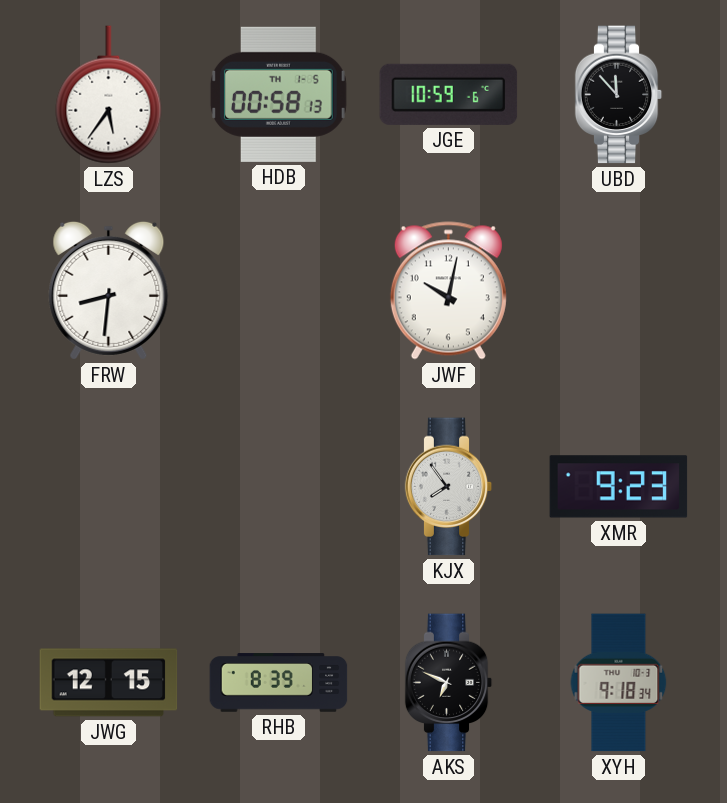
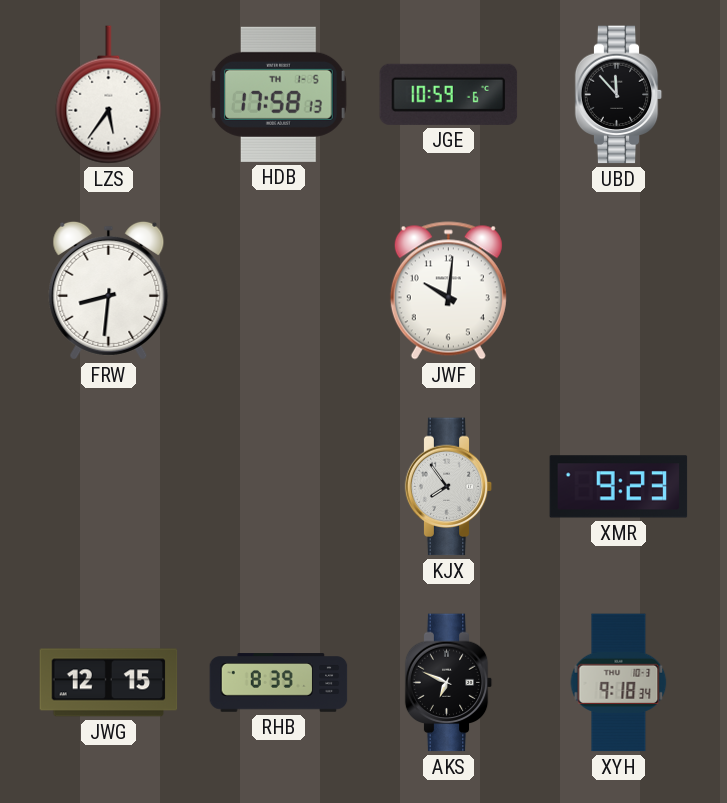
HDB: 00:58 -> 17:58 (278, 94)
JWF: 10:02 -> 10:01 (448, 291)
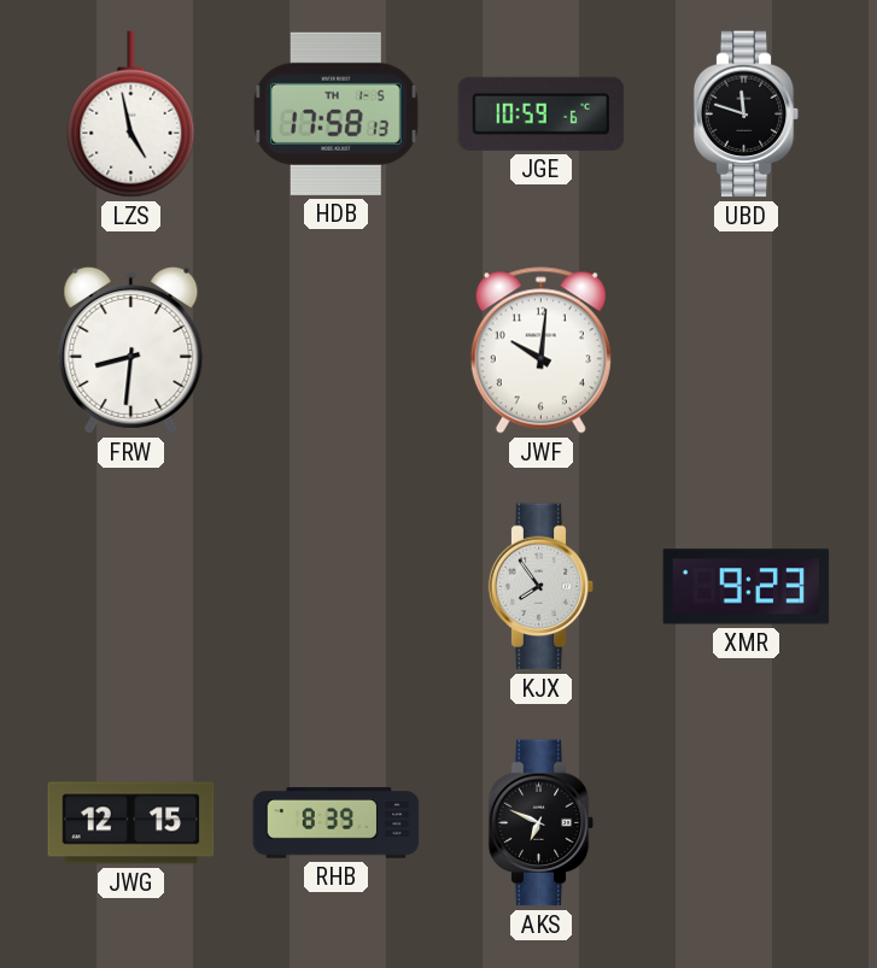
LZS: 5:36 -> 4:58 (131, 115)
UBD: 11:53 -> 11:48 (747, 115)
XYH: 9:18 -> none (619, 683)
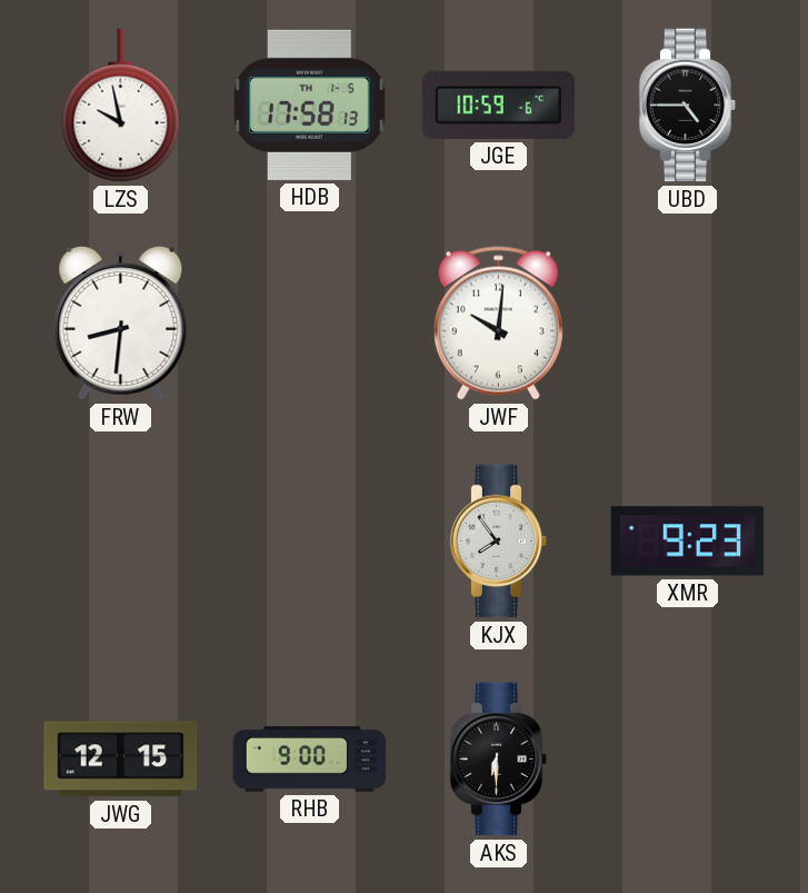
LZS: 4:58 -> 9:58 (121, 106)
UBD: 11:48 -> 4:45 (688, 106)
RHB: 8:39 -> 9:00 (310, 760)
AKS: 6:49 -> 6:30 (499, 760)
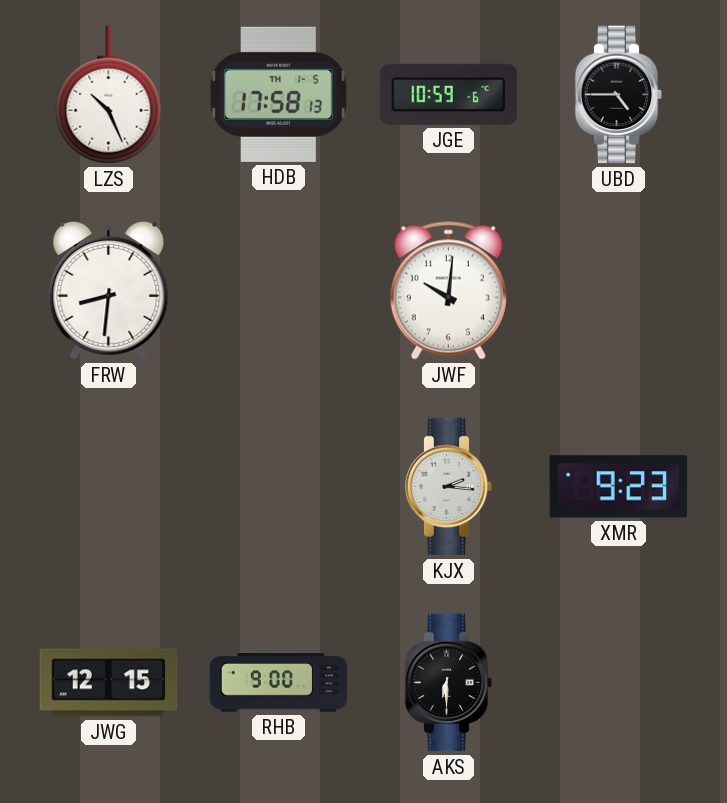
LZS: 9:58 -> 10:26 (109, 95)
KJX: 7:54 -> 2:16 (449, 487)
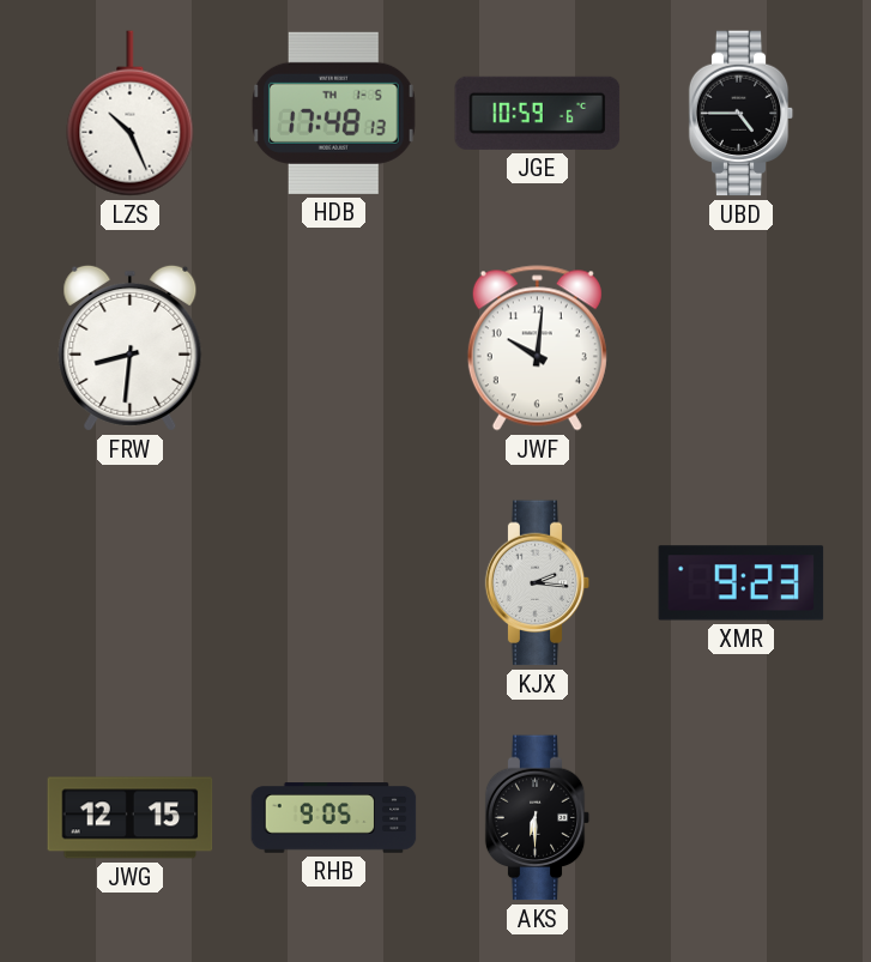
HDB: 17:58 -> 17:48 (333, 113)
RHB: 9:00 -> 9:05 (334, 818)
